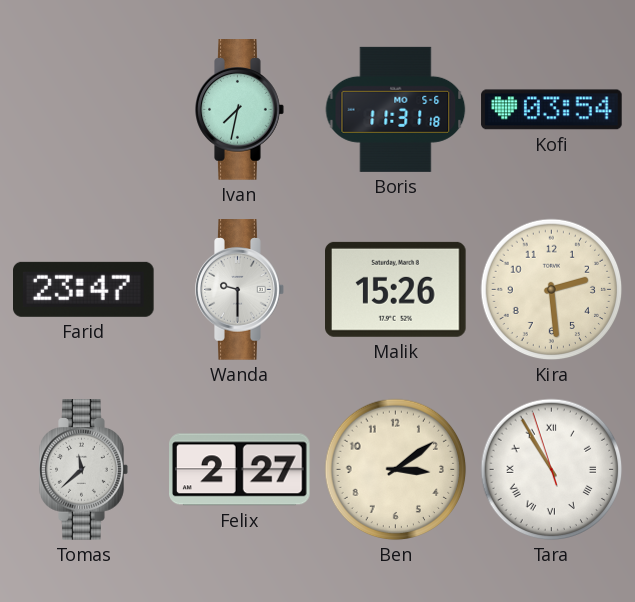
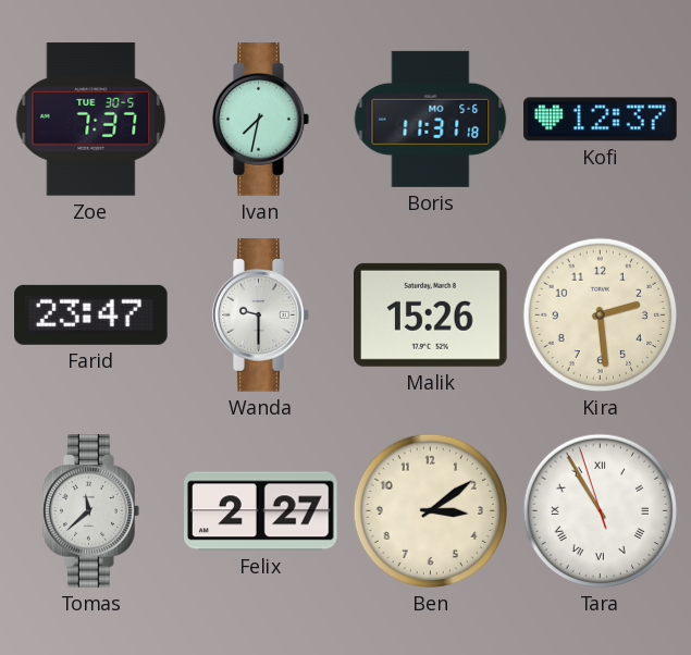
Zoe: none -> 7:37 (91, 120)
Kofi: 03:54 -> 12:37 (601, 120)
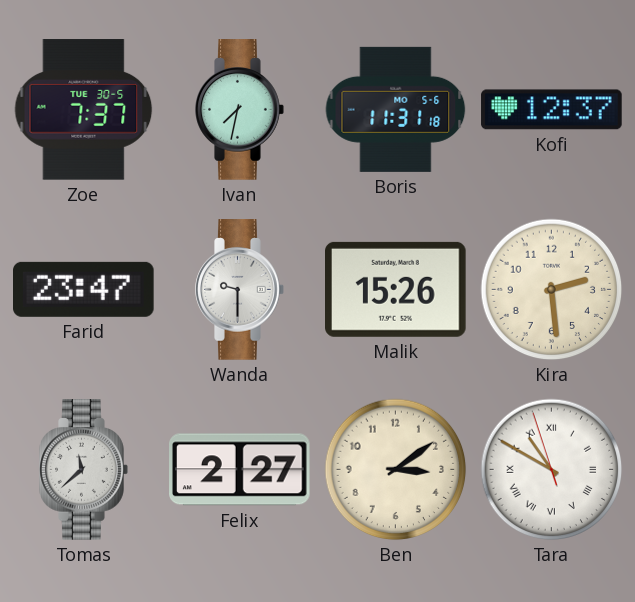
Tara: 10:54 -> 10:49 (552, 470)
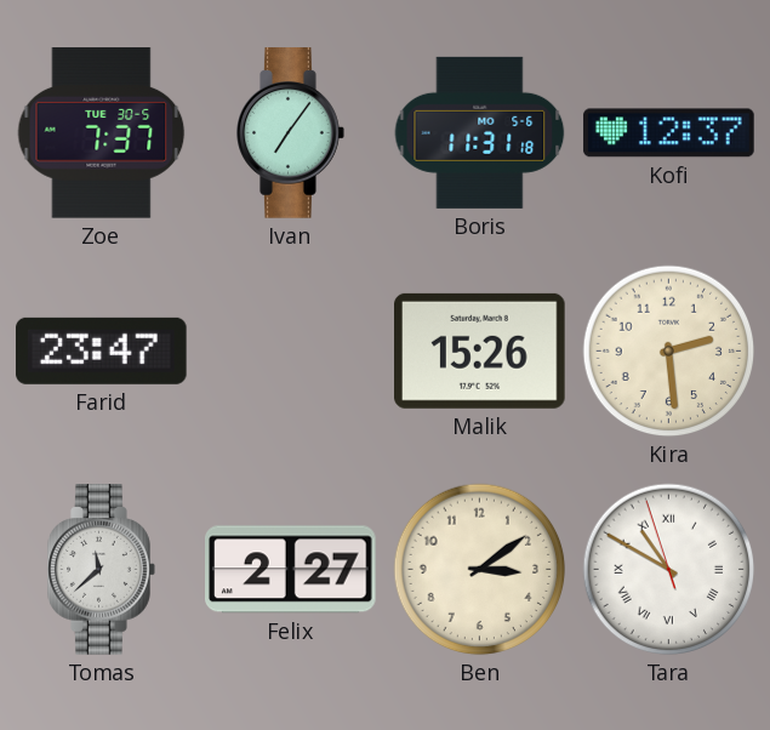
Ivan: 7:32 -> 7:06 (291, 133)
Wanda: 9:30 -> none (240, 290)
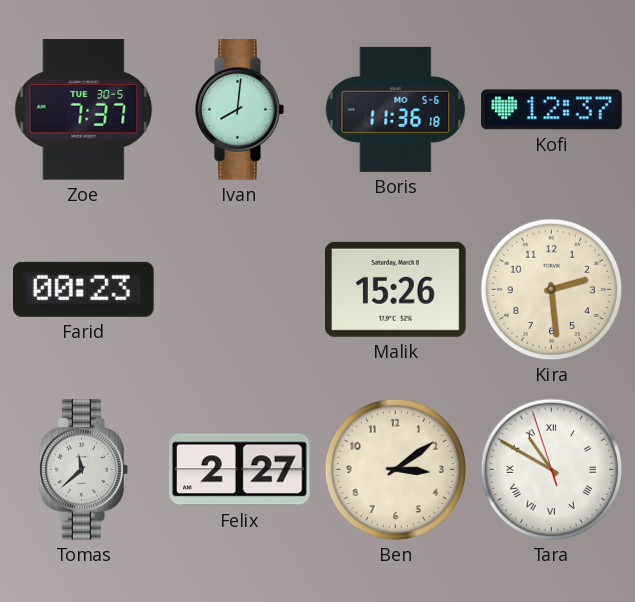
Ivan: 7:06 -> 8:01 (240, 110)
Boris: 11:31 -> 11:36 (396, 109)
Farid: 23:47 -> 00:23 (84, 289)
